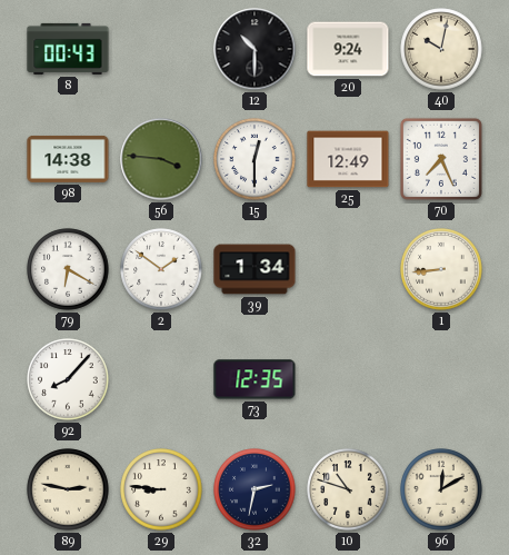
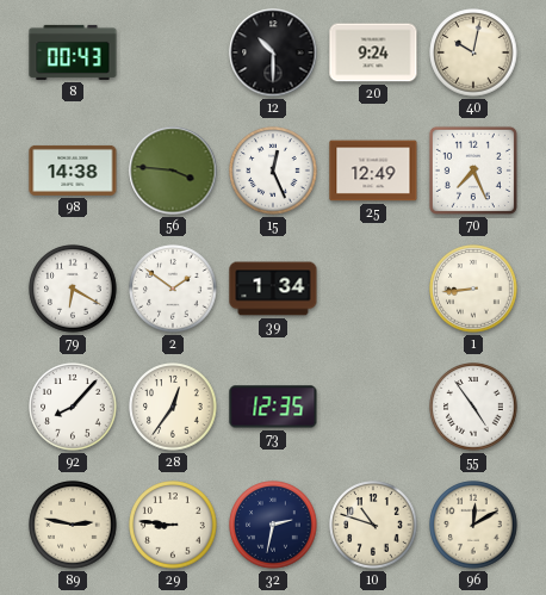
15: 12:30 -> 12:26 (273, 171)
28: none -> 12:36 (173, 407)
55: none -> 4:54 (473, 407)
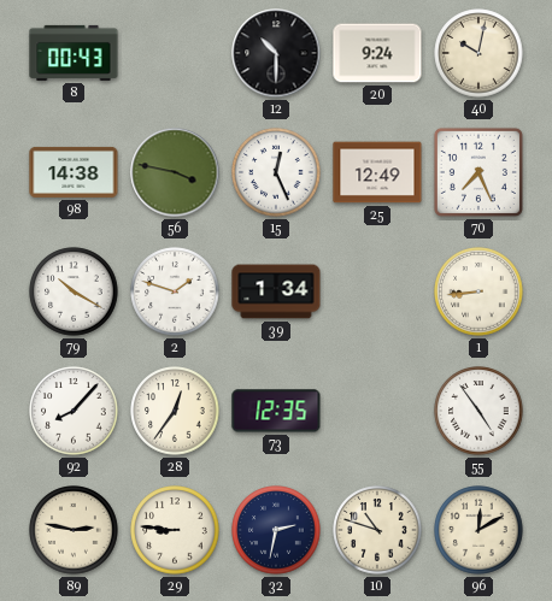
56: 3:46 -> 3:47 (175, 172)
79: 6:20 -> 10:20 (74, 291)
2: 1:51 -> 1:48 (175, 291)
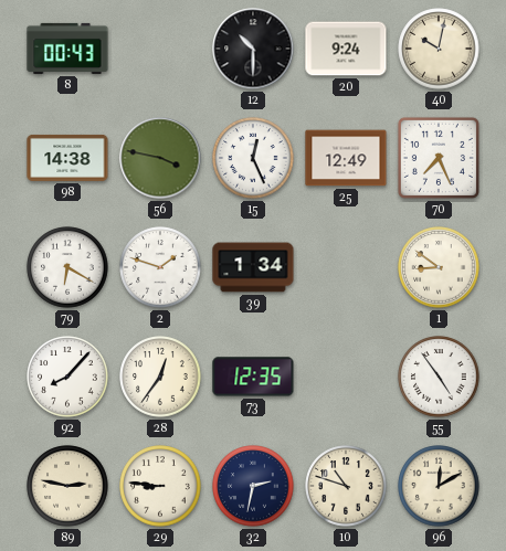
79: 10:20 -> 6:20 (67, 267)
1: 8:44 -> 8:51 (439, 267)
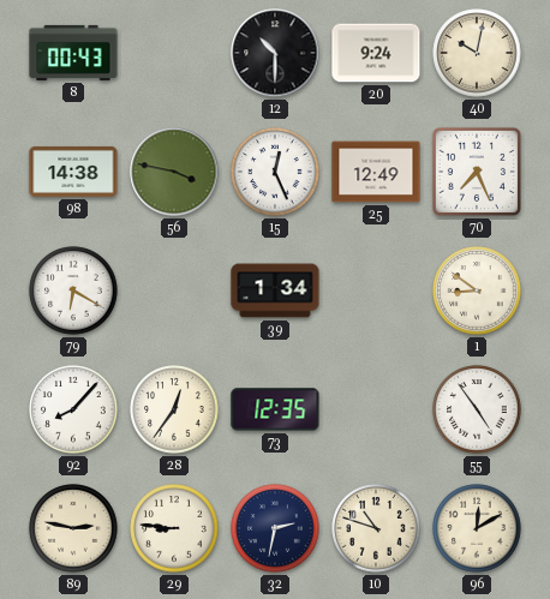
2: 1:48 -> none (160, 267)
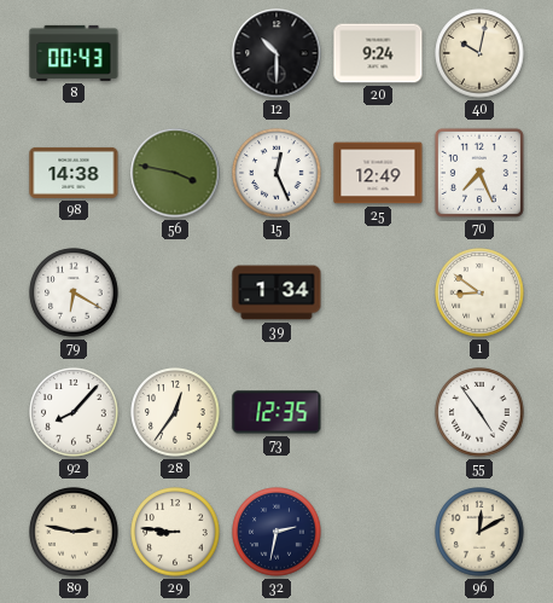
10: 10:48 -> none (376, 528)
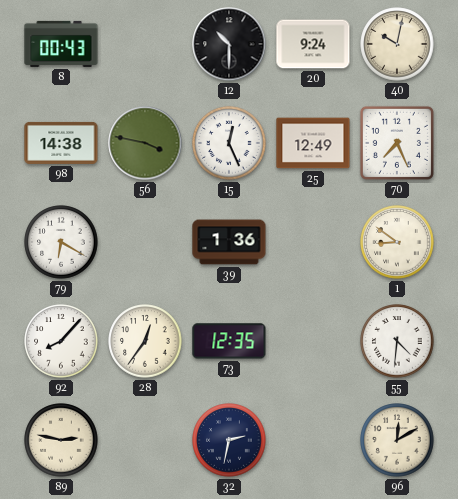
39: 1:34 -> 1:36 (229, 242)
55: 4:54 -> 4:31 (397, 341)
29: 8:46 -> none (175, 532)
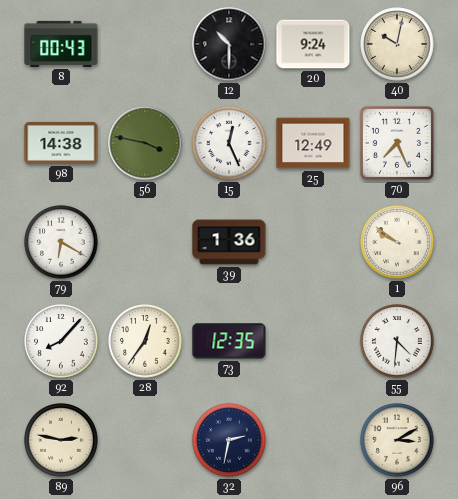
1: 8:51 -> 9:51 (397, 242)
96: 12:10 -> 3:10 (397, 440)
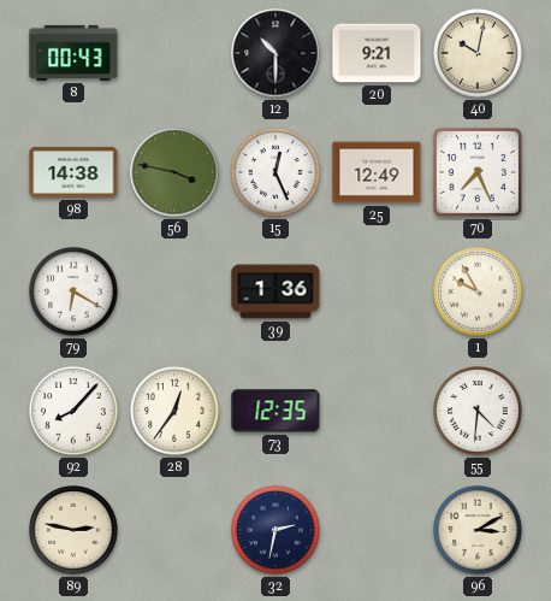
20: 9:24 -> 9:21 (377, 53)
1: 9:51 -> 9:55 (478, 291)
